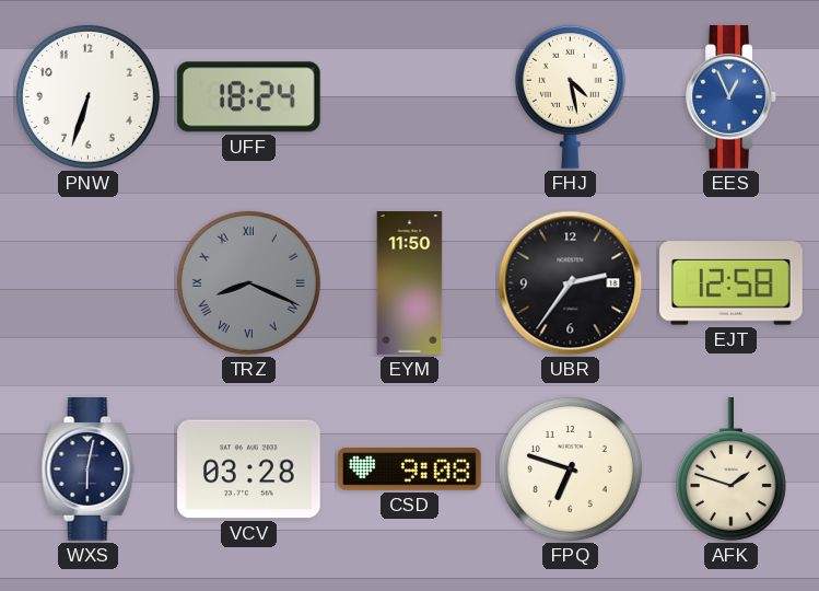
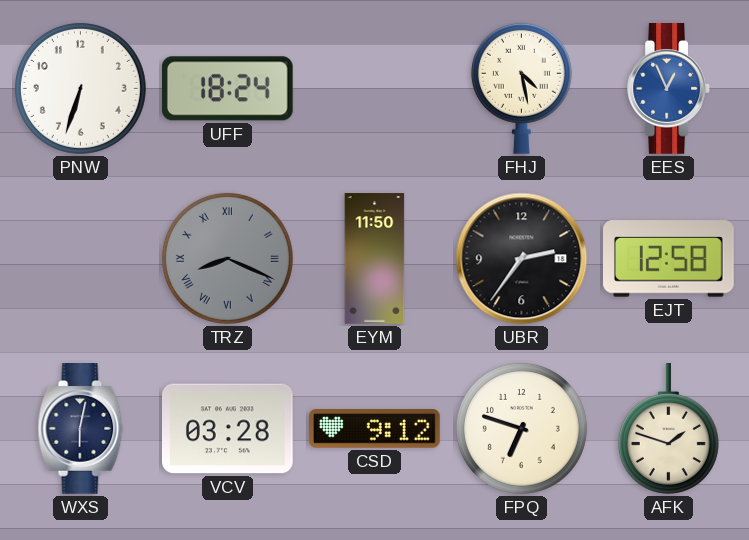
CSD: 9:08 -> 9:12 (375, 429)
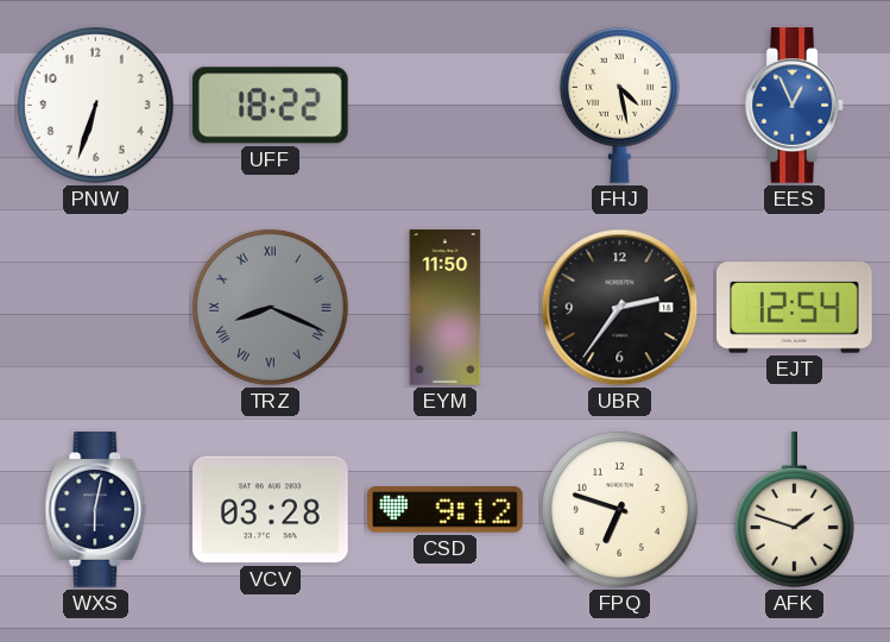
UFF: 18:24 -> 18:22 (270, 106)
EJT: 12:58 -> 12:54 (795, 308)
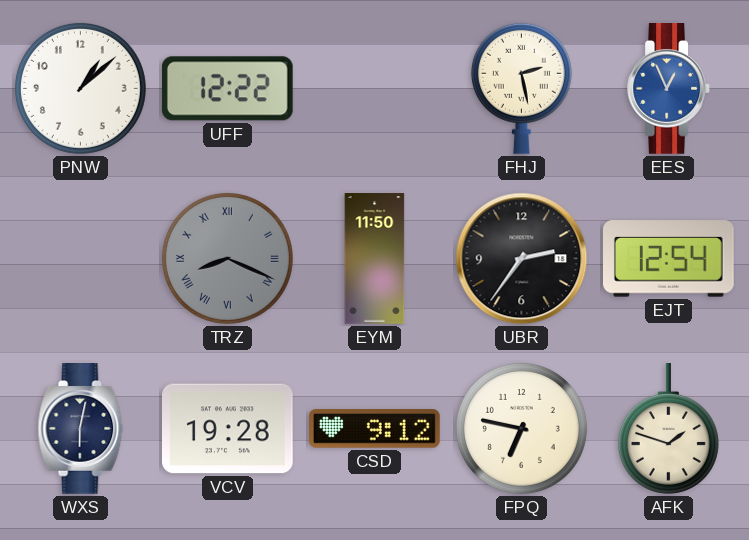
PNW: 6:33 -> 1:08 (80, 88)
UFF: 18:22 -> 12:22 (227, 89)
FHJ: 4:28 -> 2:28 (521, 88)
VCV: 03:28 -> 19:28 (228, 429)
FPQ: 6:48 -> 6:47 (521, 428)
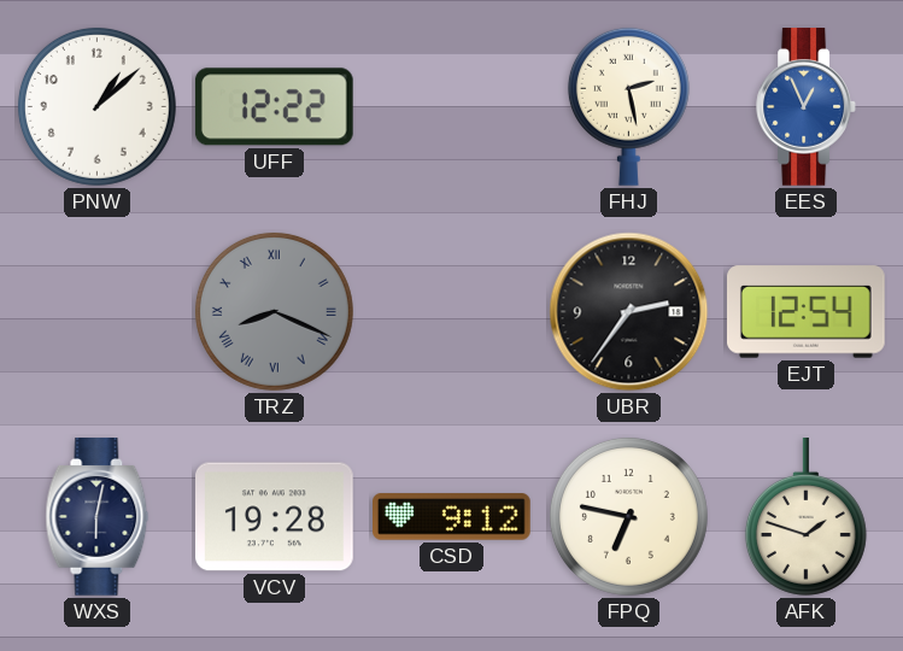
EYM: 11:50 -> none (375, 259)
